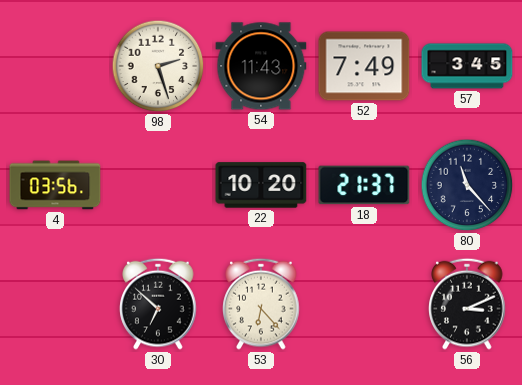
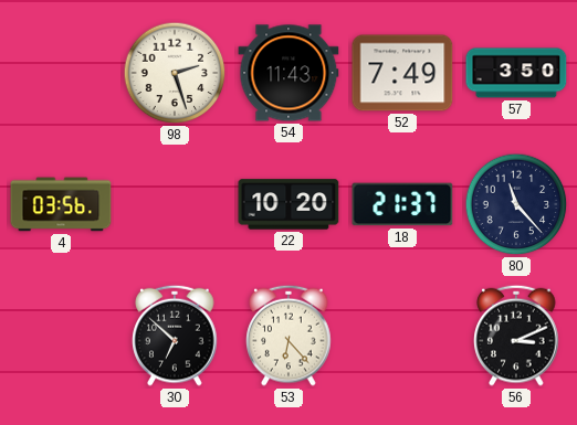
57: 3:45 -> 3:50 (516, 73)
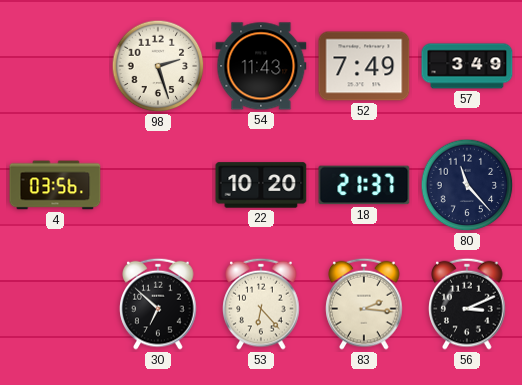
57: 3:50 -> 3:49 (467, 66)
83: none -> 2:16 (364, 304)
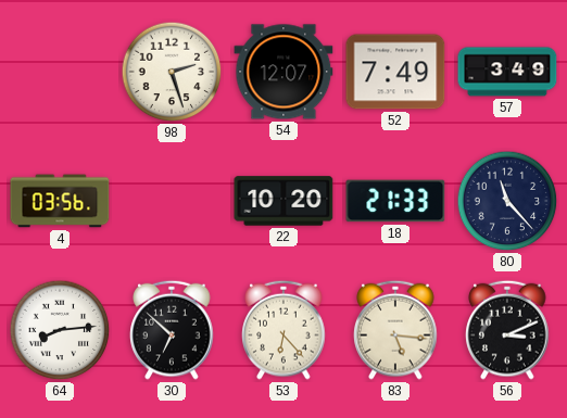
54: 11:43 -> 12:07 (283, 72)
18: 21:37 -> 21:33 (395, 201)
64: none -> 8:14 (60, 330)
83: 2:16 -> 5:16 (395, 330)
